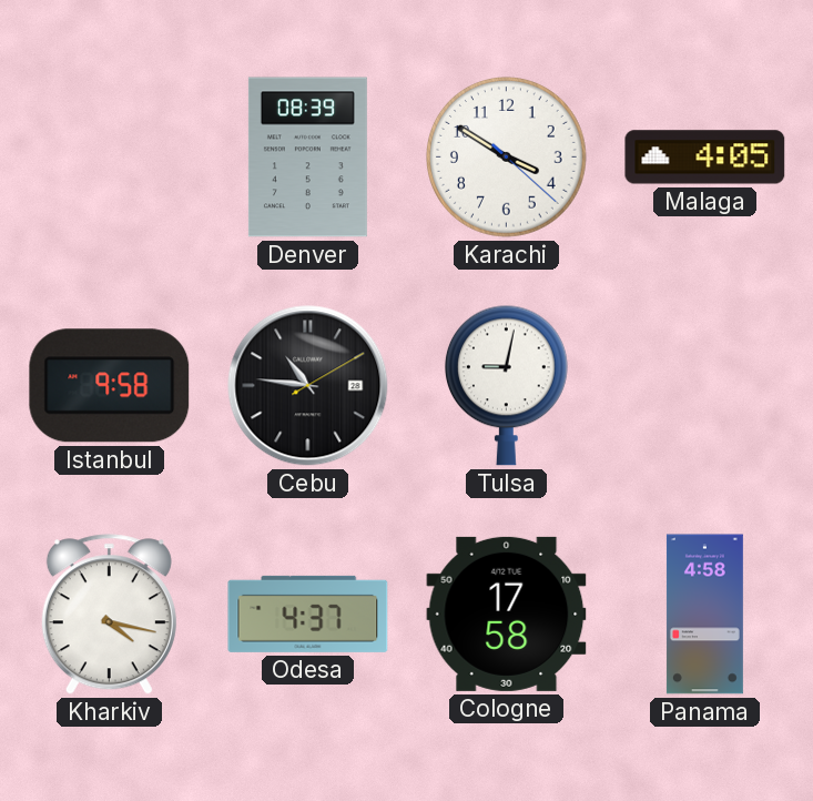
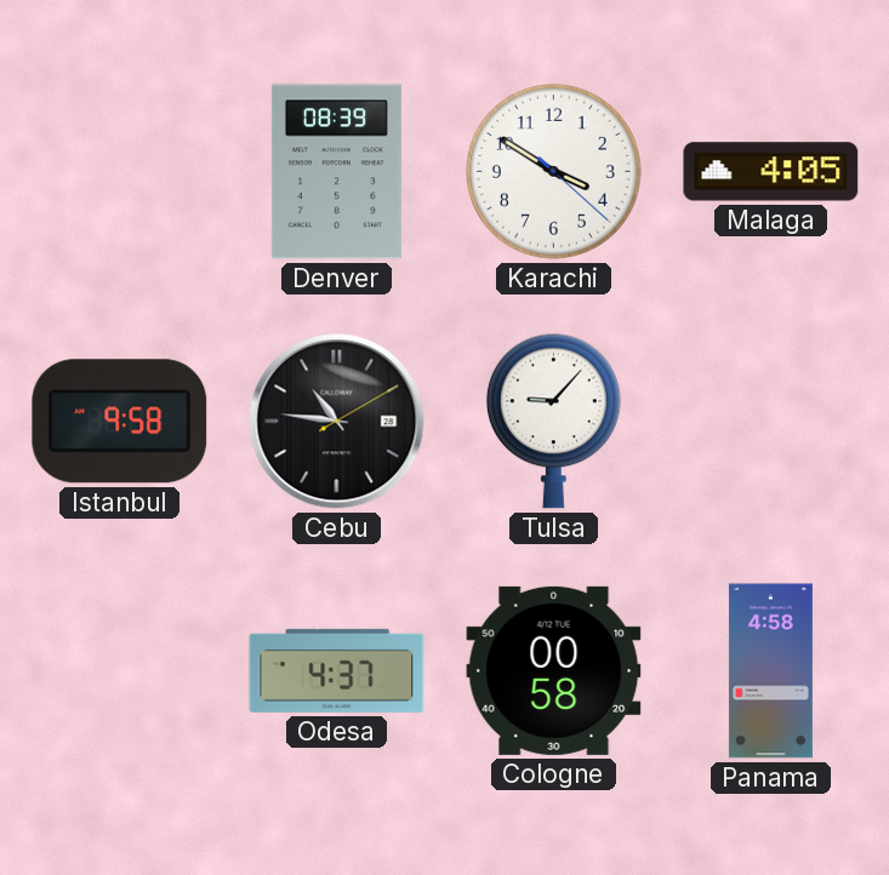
Tulsa: 9:02 -> 9:07 (553, 421)
Kharkiv: 4:17 -> none (109, 615)
Cologne: 17:58 -> 00:58 (554, 670)
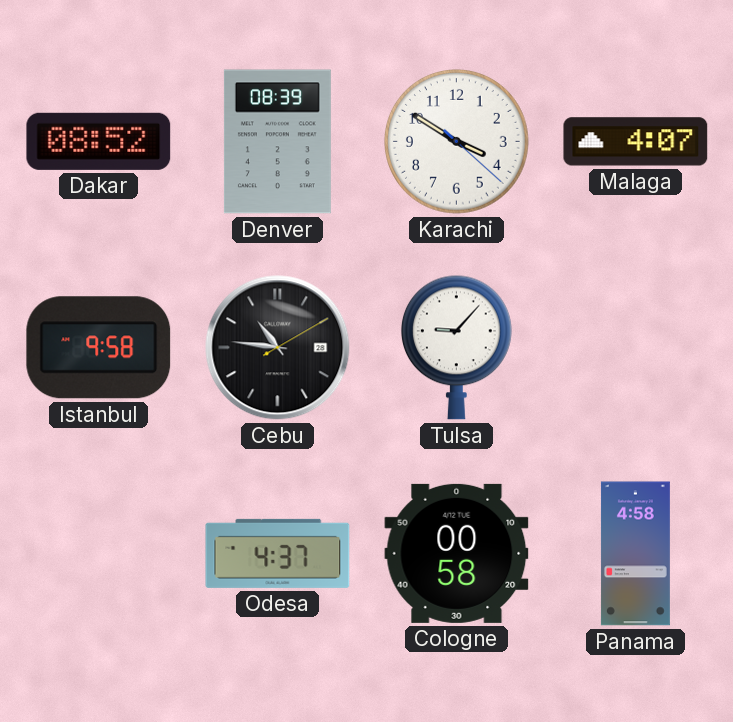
Dakar: none -> 08:52 (99, 141)
Malaga: 4:05 -> 4:07 (636, 142)
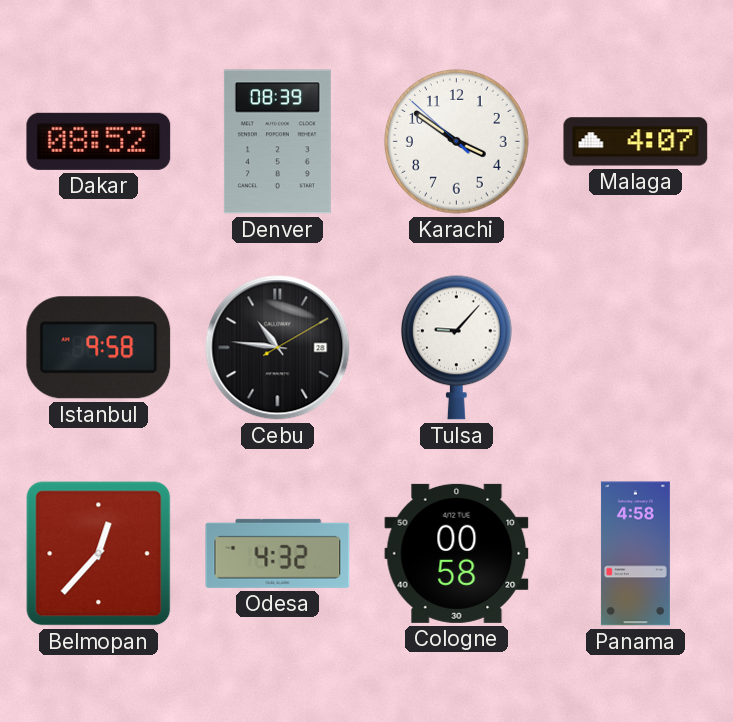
Karachi: 3:50:22 -> 3:50:52 (457, 142)
Belmopan: none -> 12:37 (99, 554)
Odesa: 4:37 -> 4:32 (278, 553)
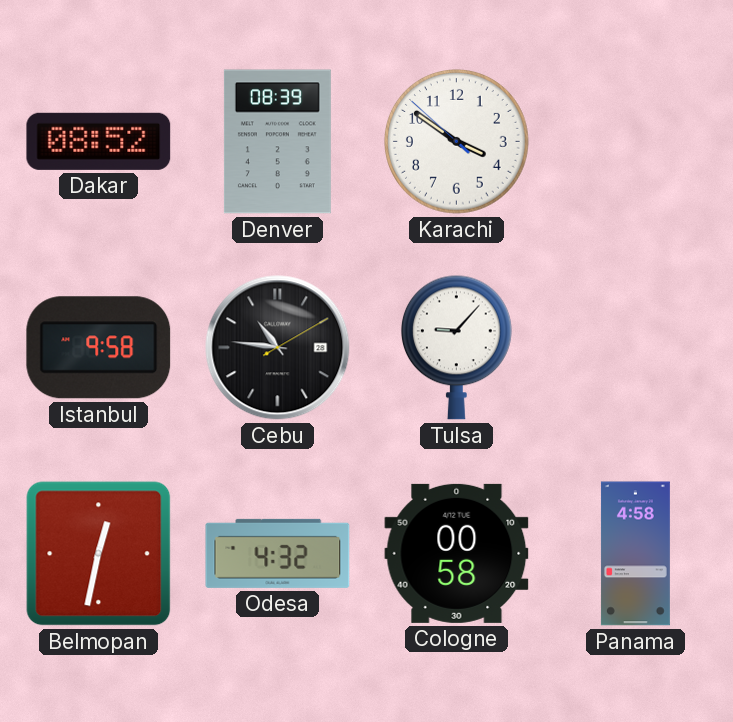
Malaga: 4:07 -> none (636, 142)
Belmopan: 12:37 -> 12:32 (99, 554)
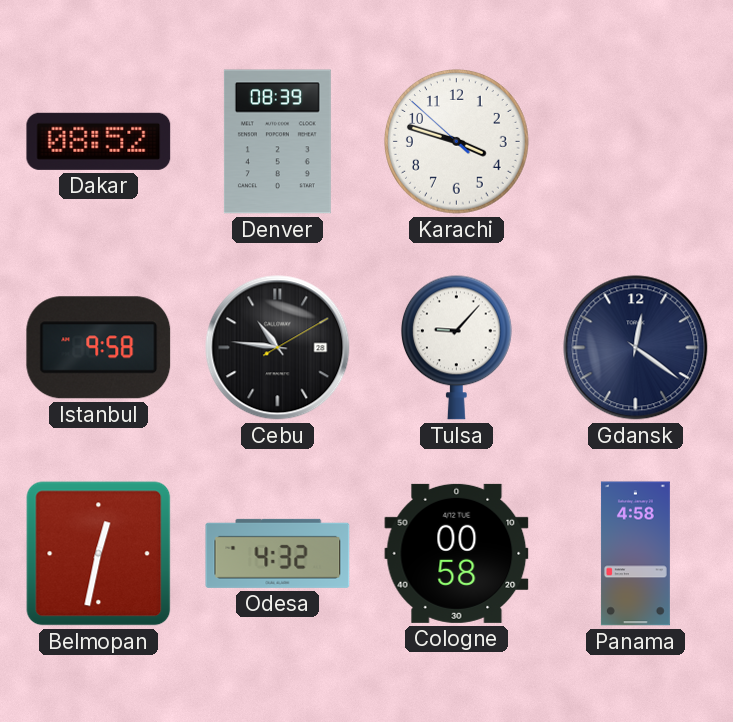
Karachi: 3:50 -> 3:47 (457, 142)
Gdansk: none -> 12:21 (636, 348)
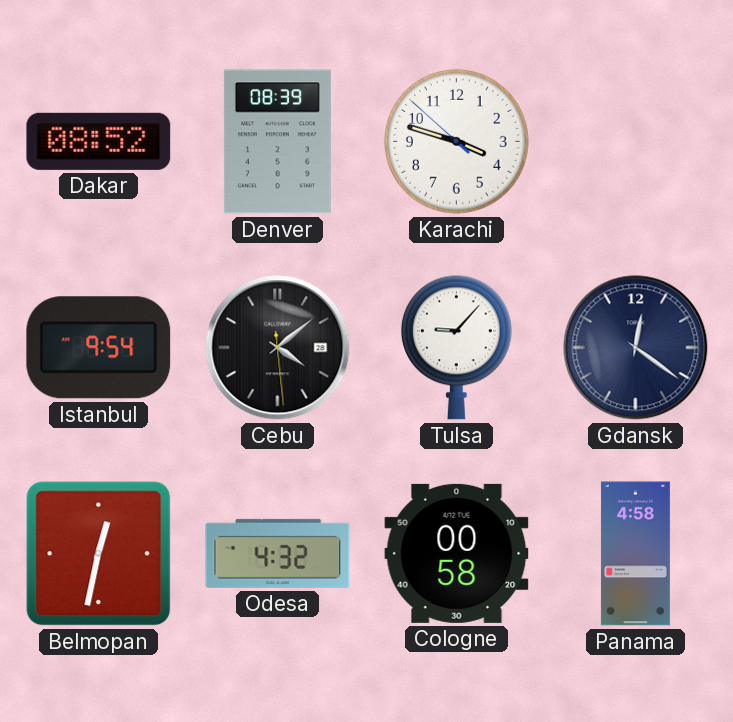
Istanbul: 9:58 -> 9:54 (99, 348)
Cebu: 10:46 -> 4:08 (278, 348)
